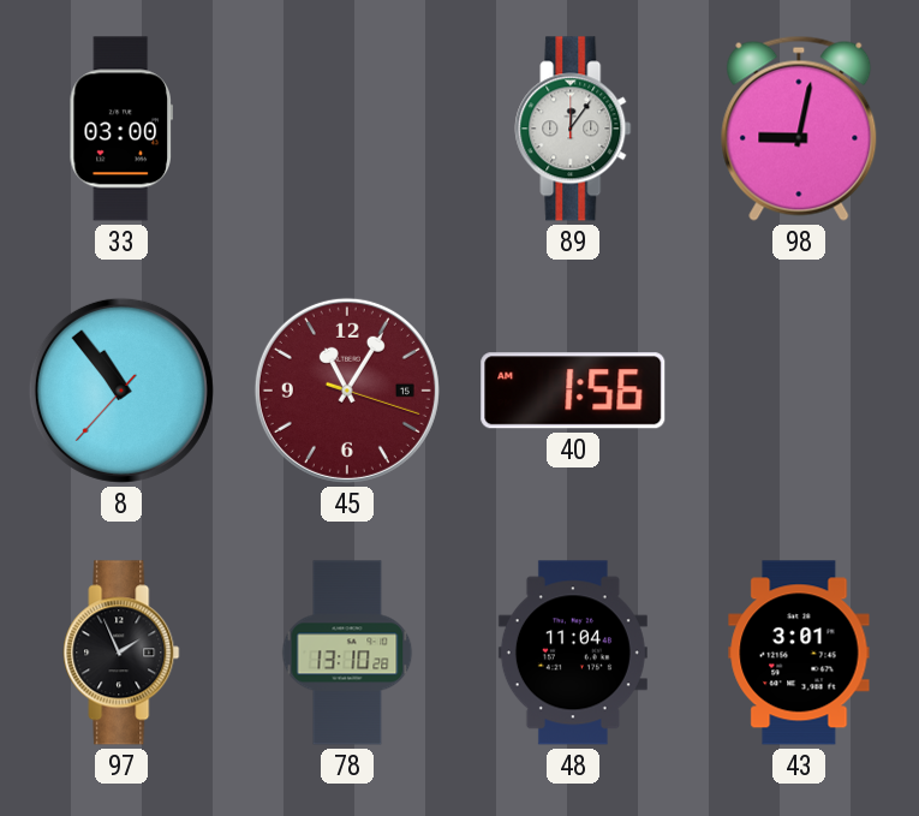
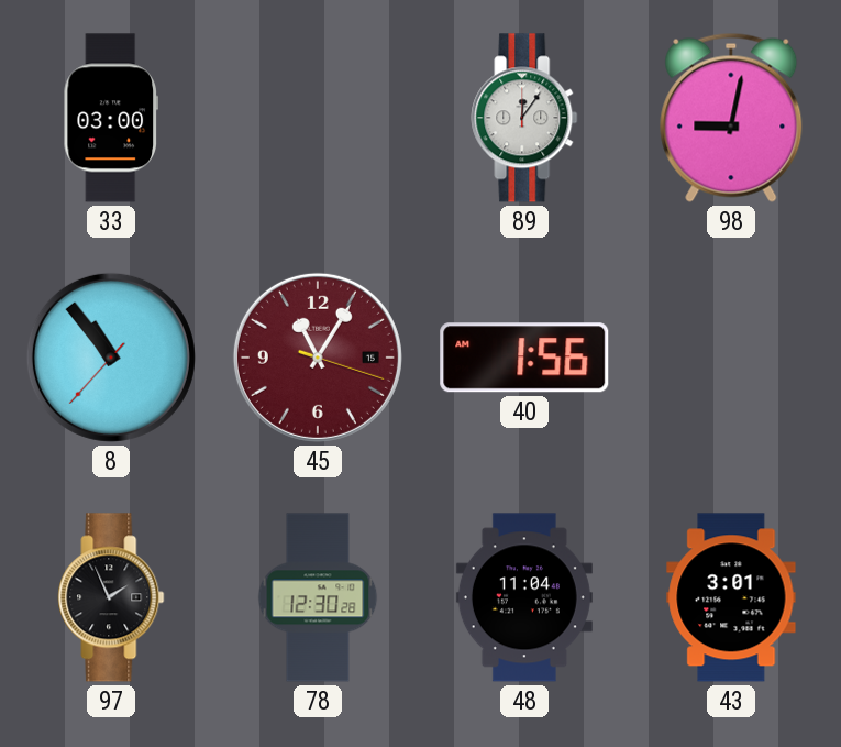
78: 13:10 -> 12:30 (318, 597)
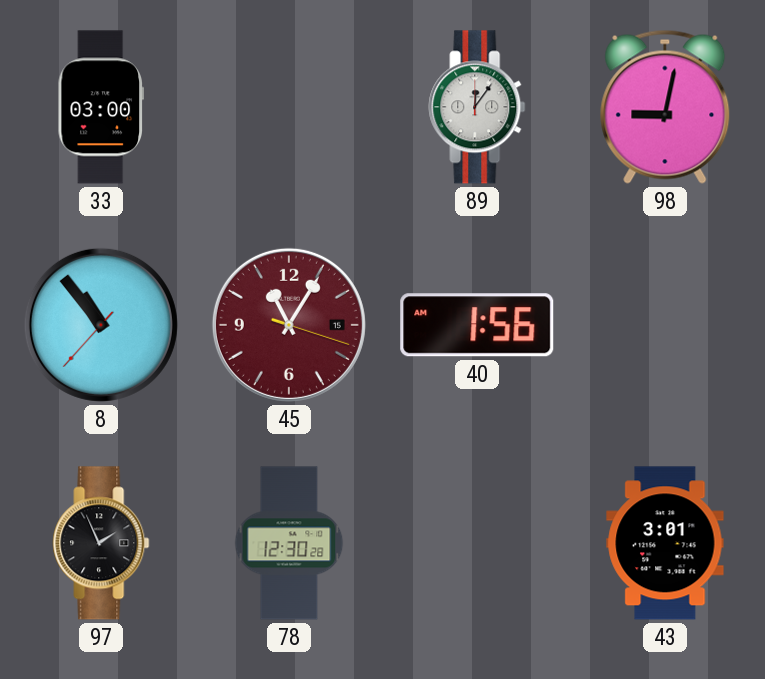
48: 11:04 -> none (524, 597)
